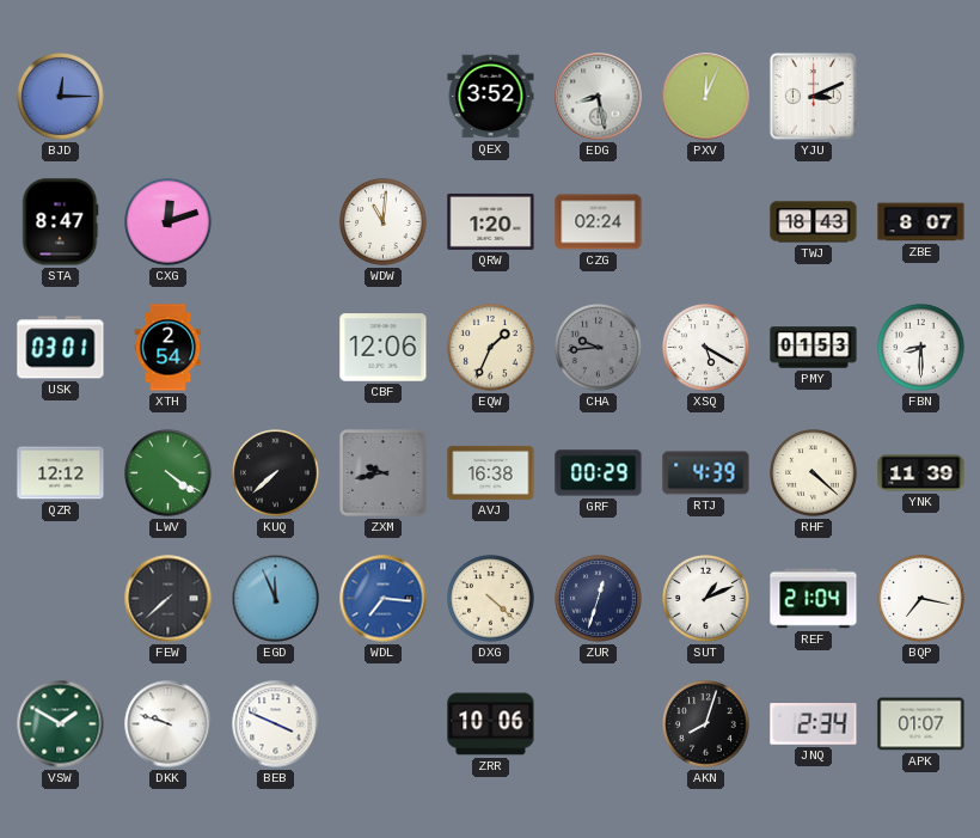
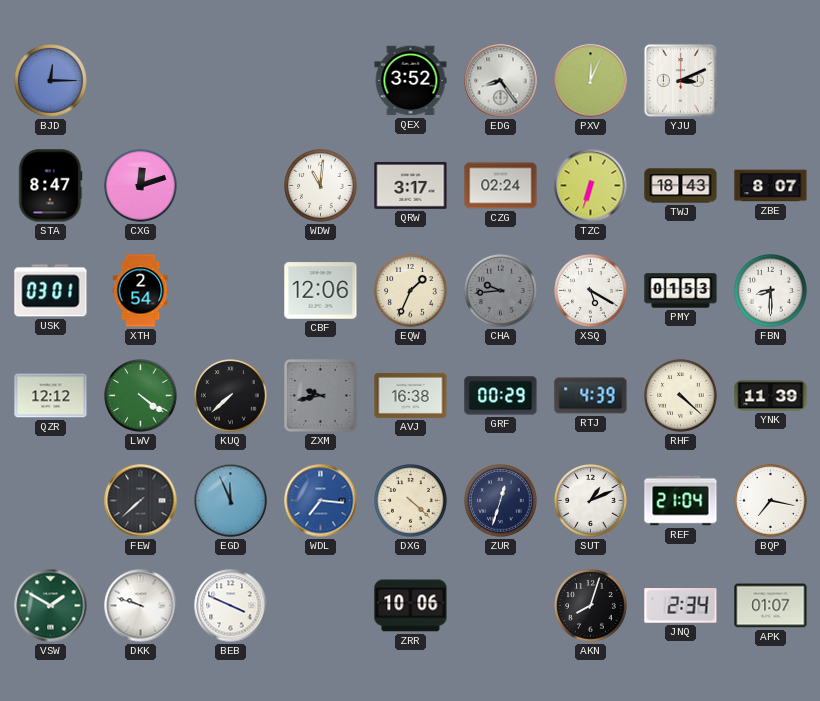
EDG: 8:28 -> 8:24 (501, 81)
QRW: 1:20 -> 3:17 (411, 185)
TZC: none -> 6:33 (591, 186)
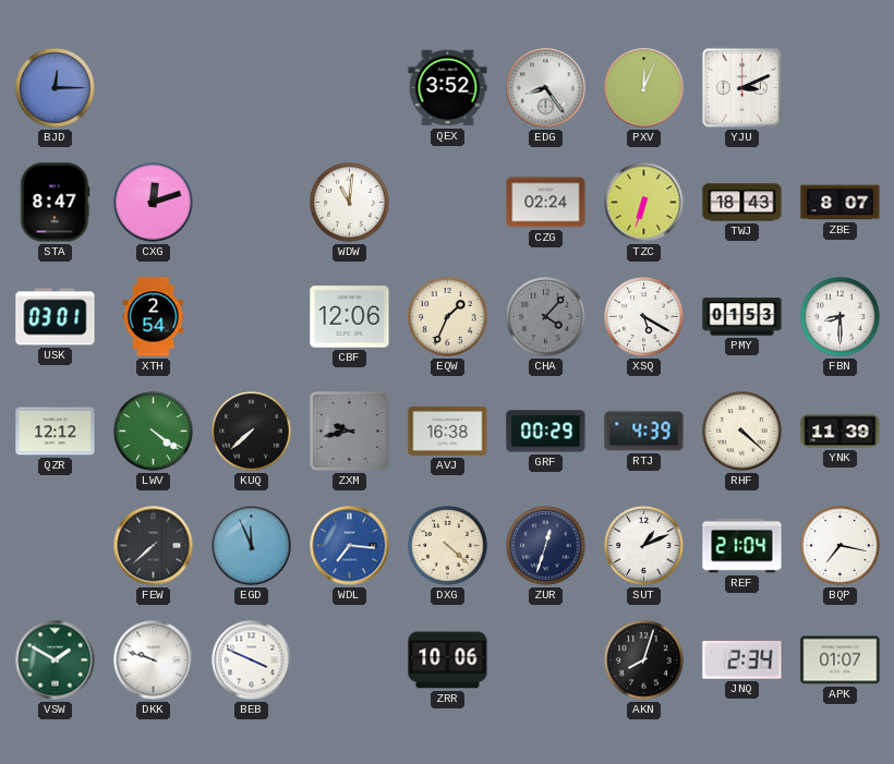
QRW: 3:17 -> none (411, 185)
CHA: 9:44 -> 4:07 (546, 317)
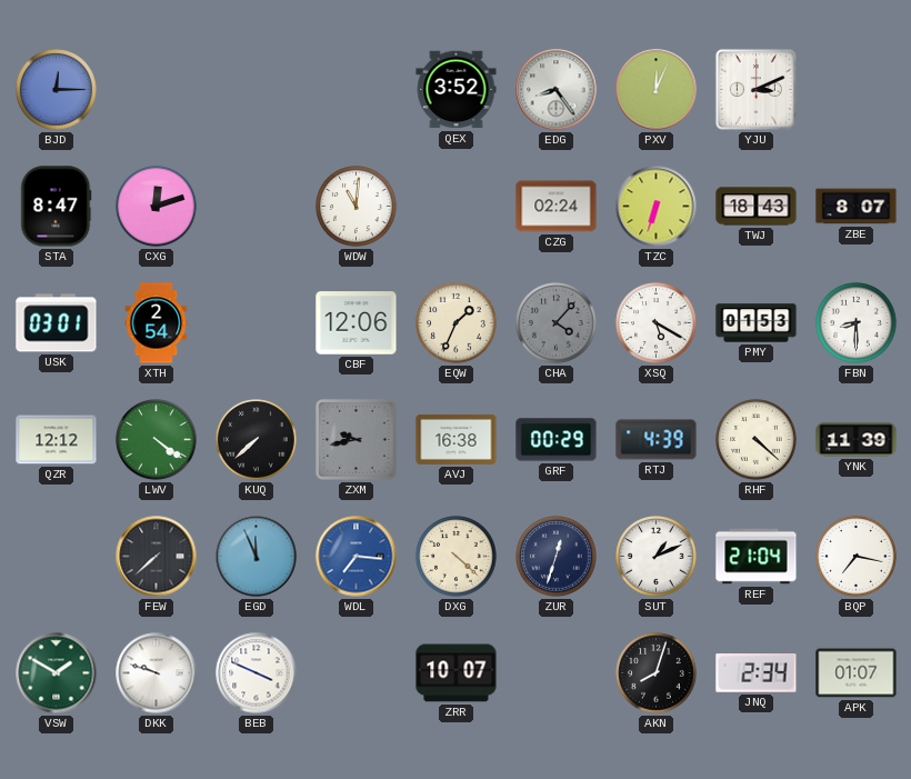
ZRR: 10:06 -> 10:07 (457, 673)
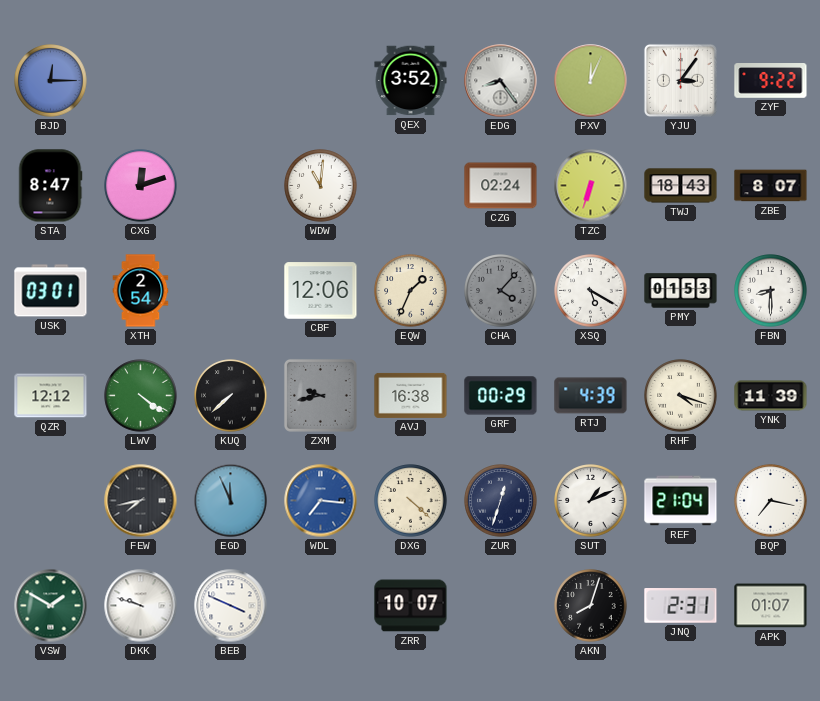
YJU: 3:11 -> 3:06 (680, 80)
ZYF: none -> 9:22 (771, 81)
RHF: 4:22 -> 4:18 (681, 396)
FEW: 7:38 -> 7:43 (141, 501)
JNQ: 2:34 -> 2:31 (681, 606)
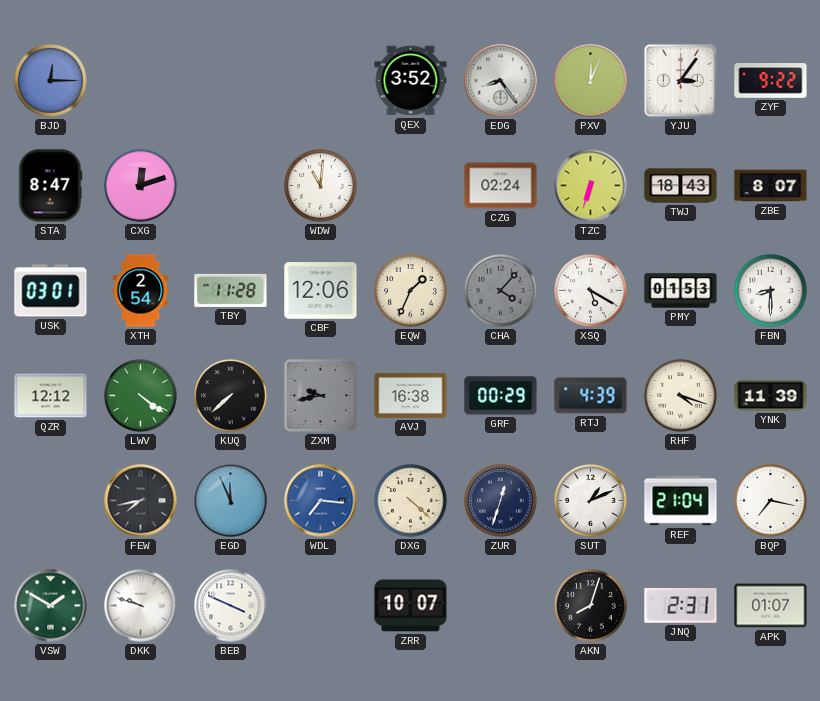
TBY: none -> 11:28 (231, 290)
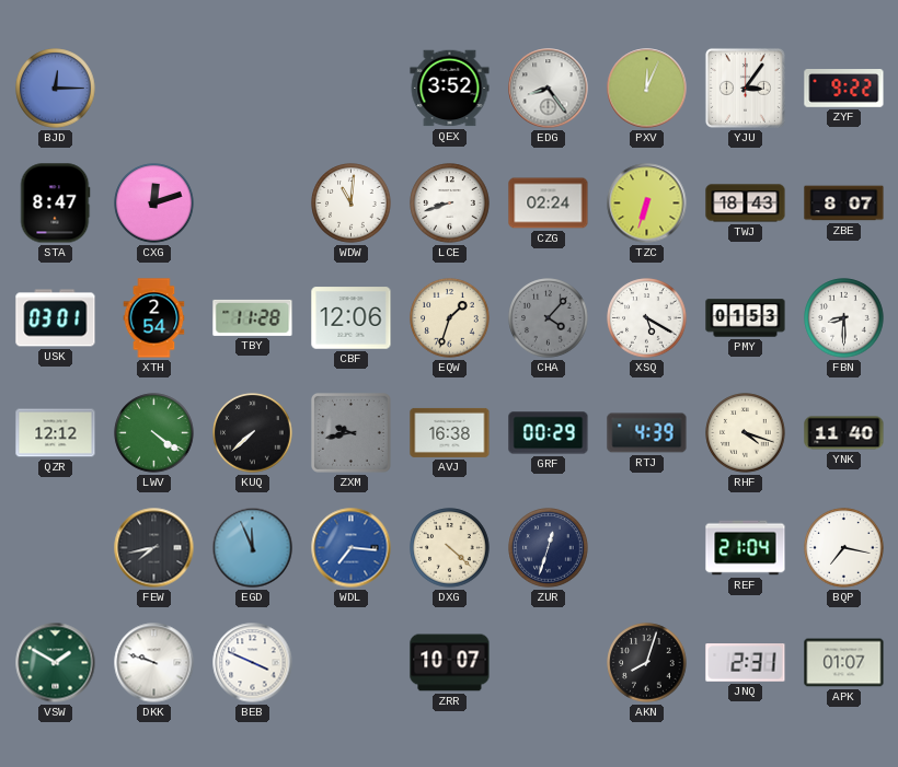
LCE: none -> 8:42 (450, 204)
EQW: 1:34 -> 1:33 (450, 318)
YNK: 11:39 -> 11:40 (844, 433)
SUT: 1:11 -> none (591, 501)
